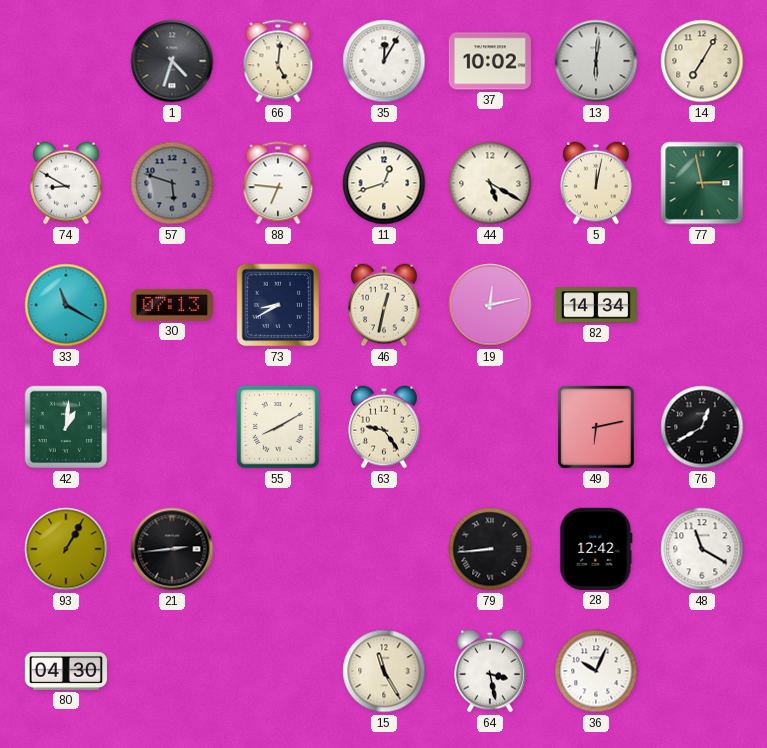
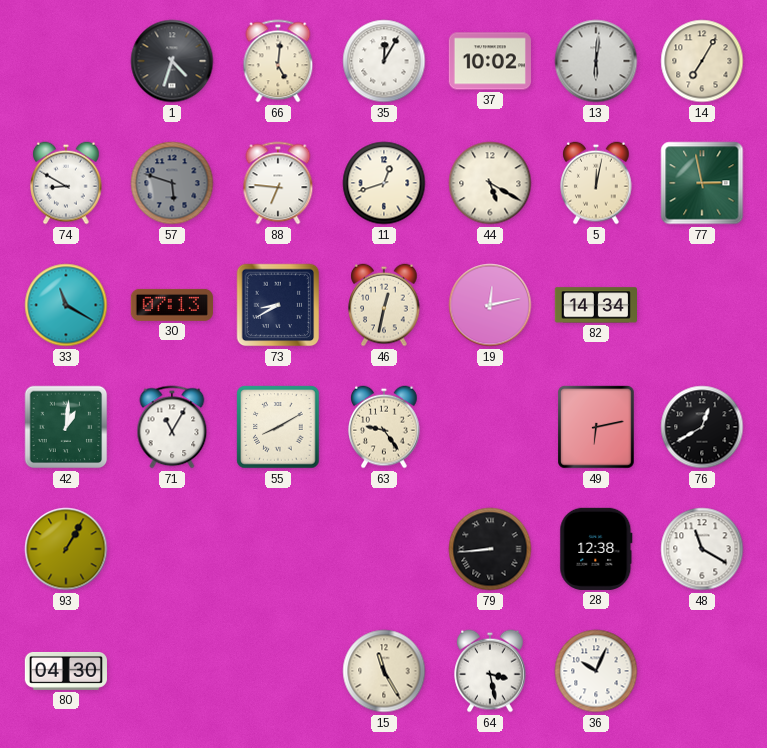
71: none -> 11:05 (172, 427)
21: 2:44 -> none (172, 549)
28: 12:42 -> 12:38 (596, 549)
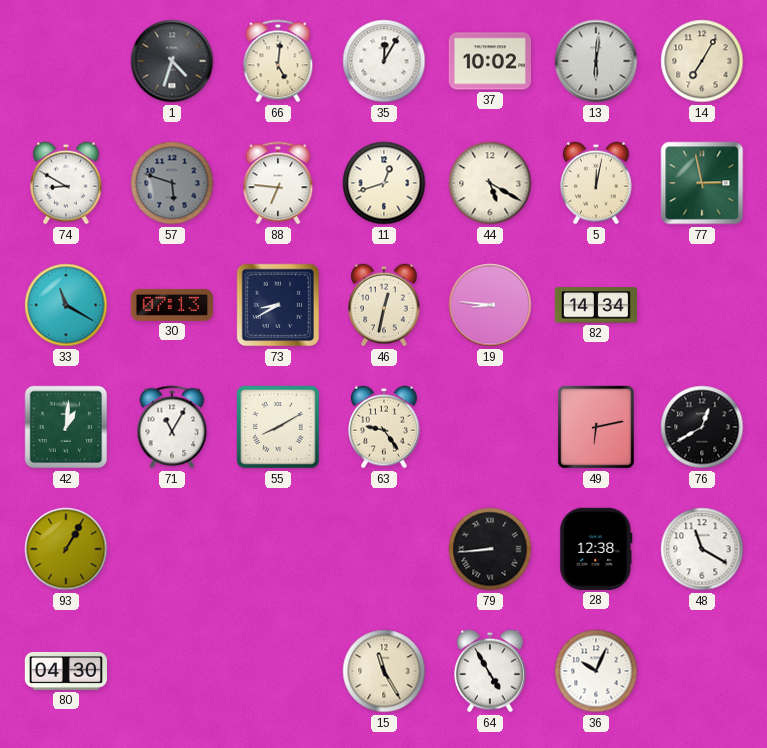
19: 12:13 -> 8:46 (490, 305)
64: 3:28 -> 4:55 (490, 671)
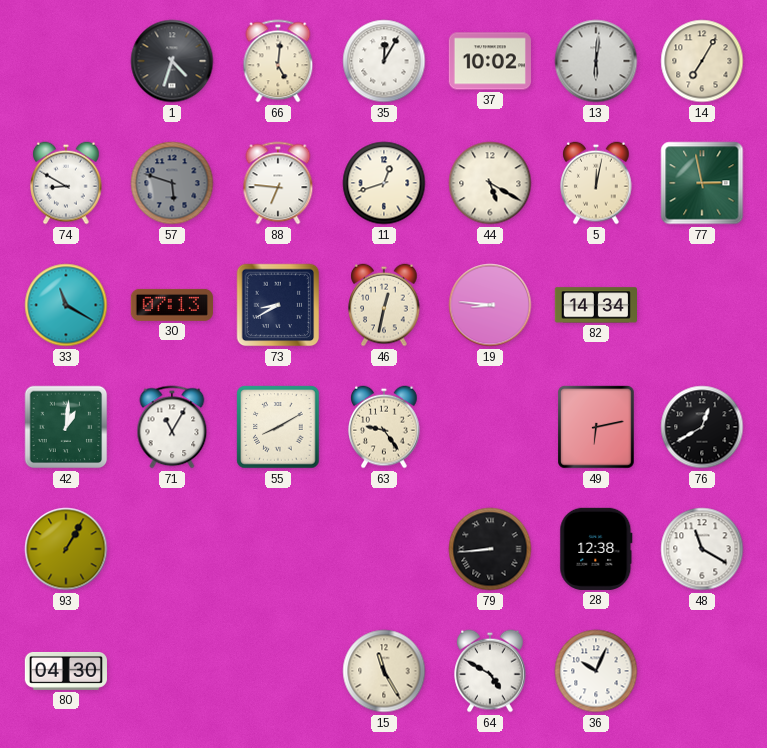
64: 4:55 -> 4:50 (490, 671)
